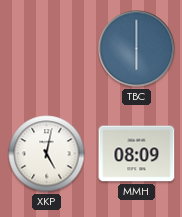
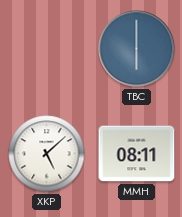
XKP: 5:02 -> 5:08 (47, 154)
MMH: 08:09 -> 08:11 (137, 154)
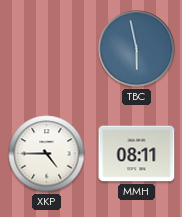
TBC: 6:00 -> 5:58 (137, 49)
XKP: 5:08 -> 4:45 (47, 154)
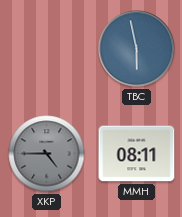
XKP dial: white -> grey (47, 154)
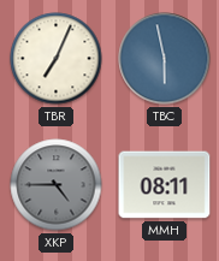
TBR: none -> 7:04 (57, 59)
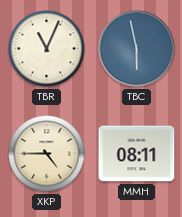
TBR: 7:04 -> 11:04 (47, 49)
XKP dial: grey -> cream (47, 154)
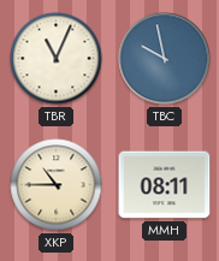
TBC: 5:58 -> 9:58 (165, 59)
XKP: 4:45 -> 10:45 (57, 185)
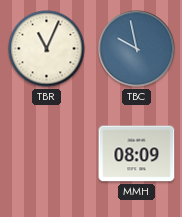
XKP: 10:45 -> none (57, 185)
MMH: 08:11 -> 08:09 (137, 154)
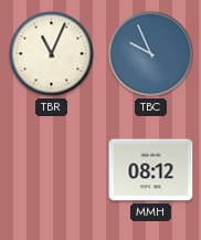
TBC: 9:58 -> 9:56 (151, 54)
MMH: 08:09 -> 08:12 (151, 170)
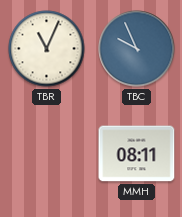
MMH: 08:12 -> 08:11 (137, 154)
